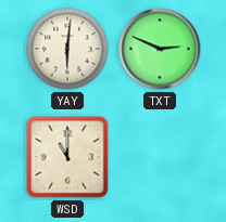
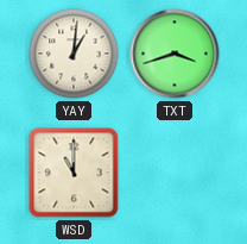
YAY: 6:01 -> 1:01 (74, 54)
TXT: 2:49 -> 3:42 (175, 54)
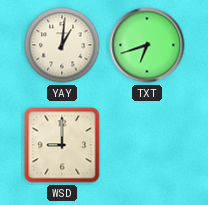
TXT: 3:42 -> 6:42 (147, 45)
WSD: 11:00 -> 9:00 (62, 145)
